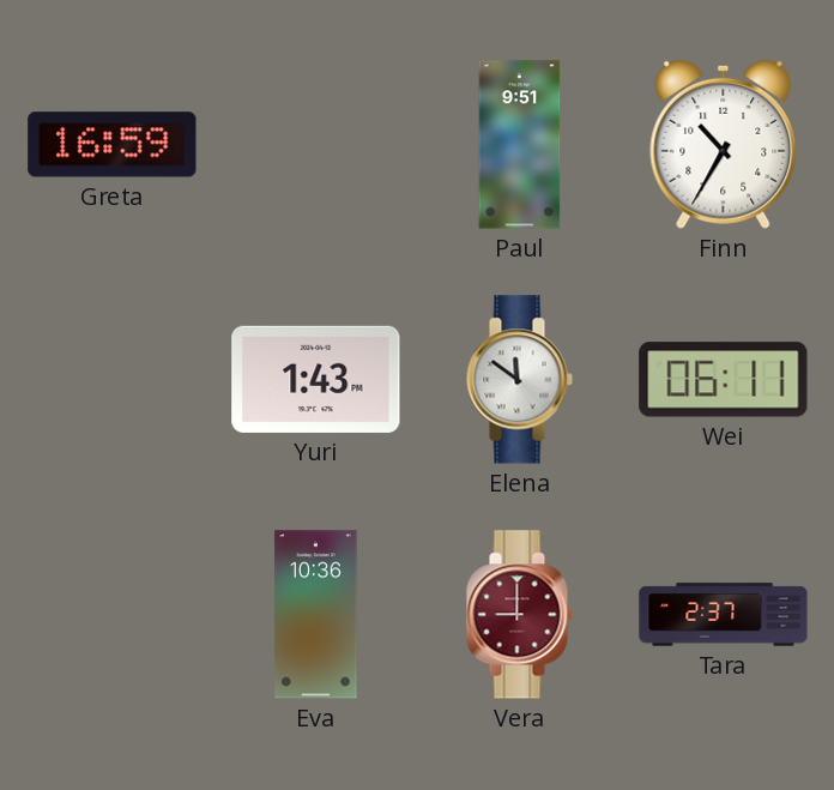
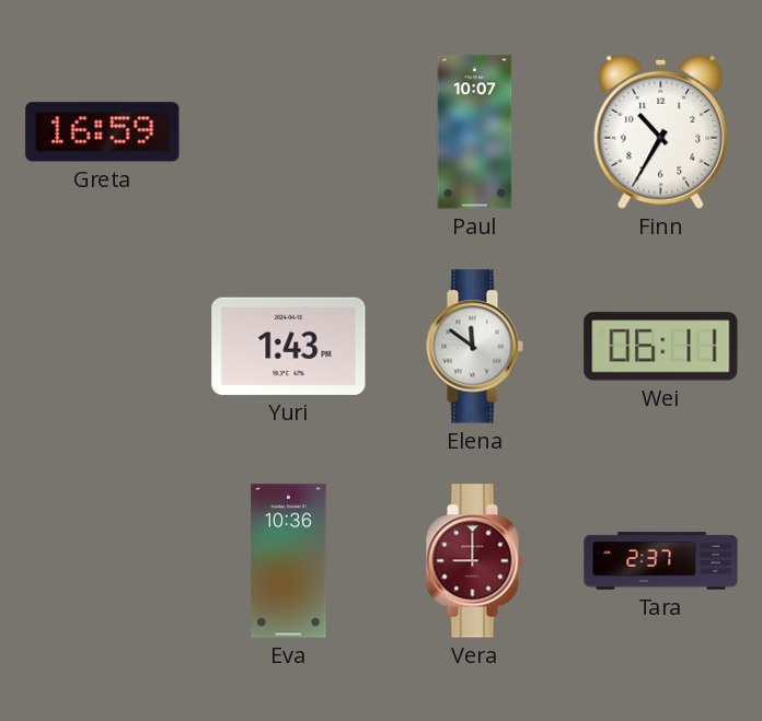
Paul: 9:51 -> 10:07 (475, 132)
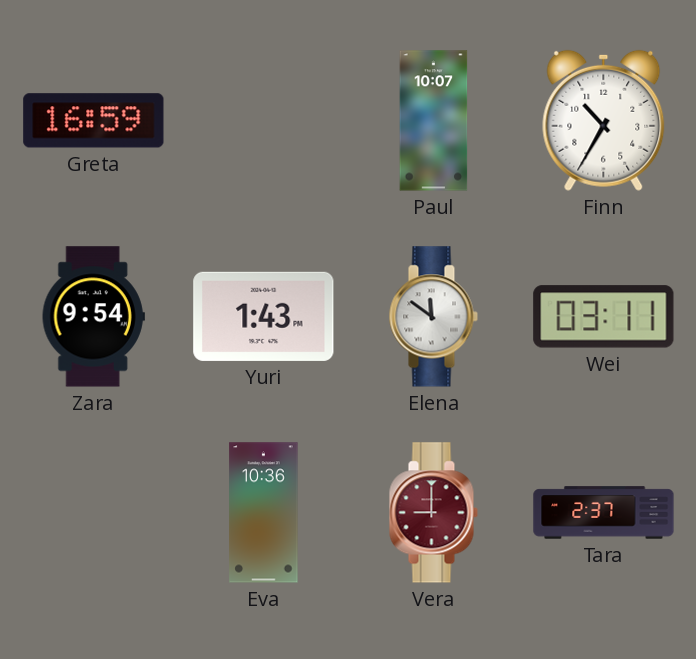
Zara: none -> 9:54 (93, 317)
Wei: 06:11 -> 03:11 (604, 317)
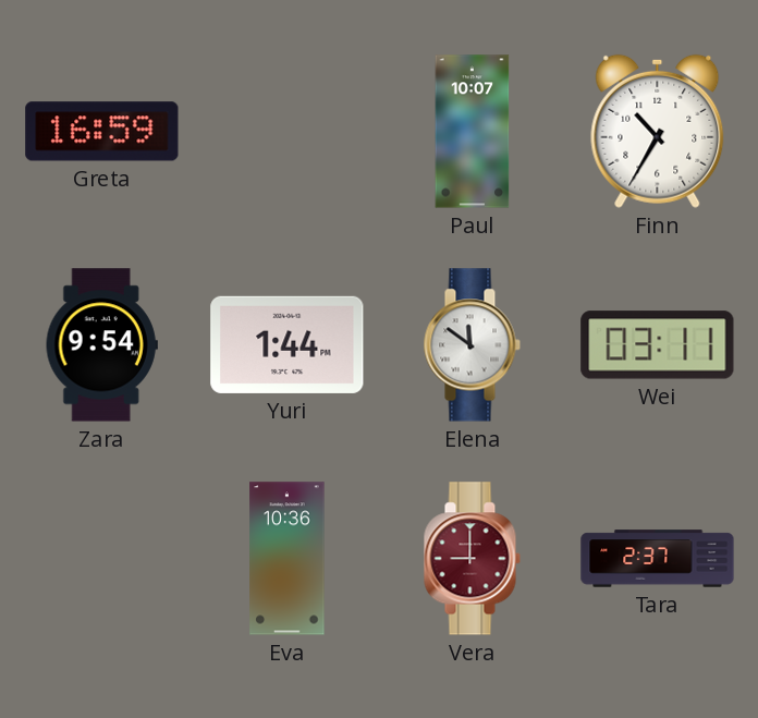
Yuri: 1:43 -> 1:44 (288, 344)
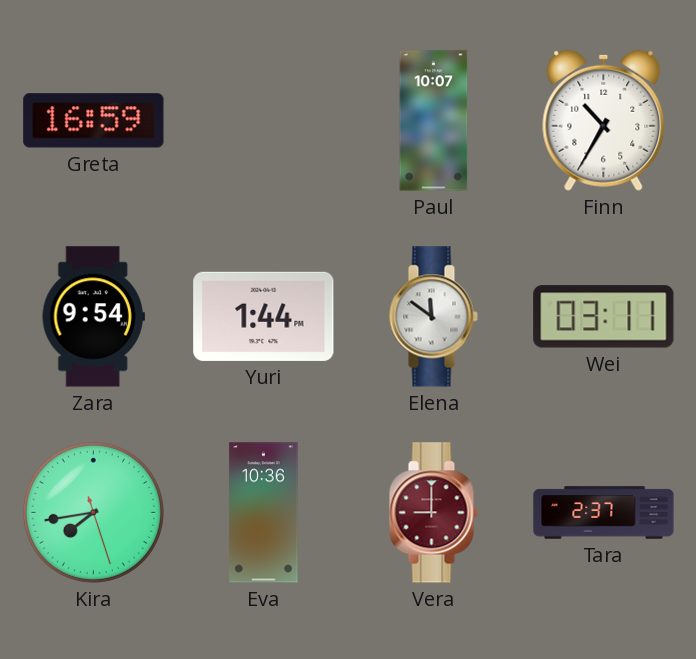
Kira: none -> 7:43 (93, 512)
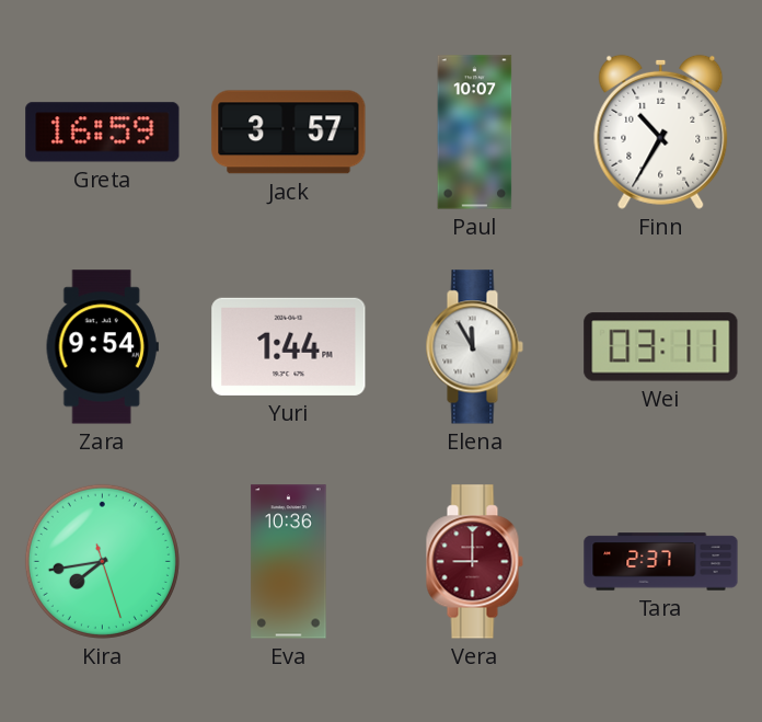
Jack: none -> 3:57 (289, 133)
Elena: 11:51 -> 11:55 (474, 347)
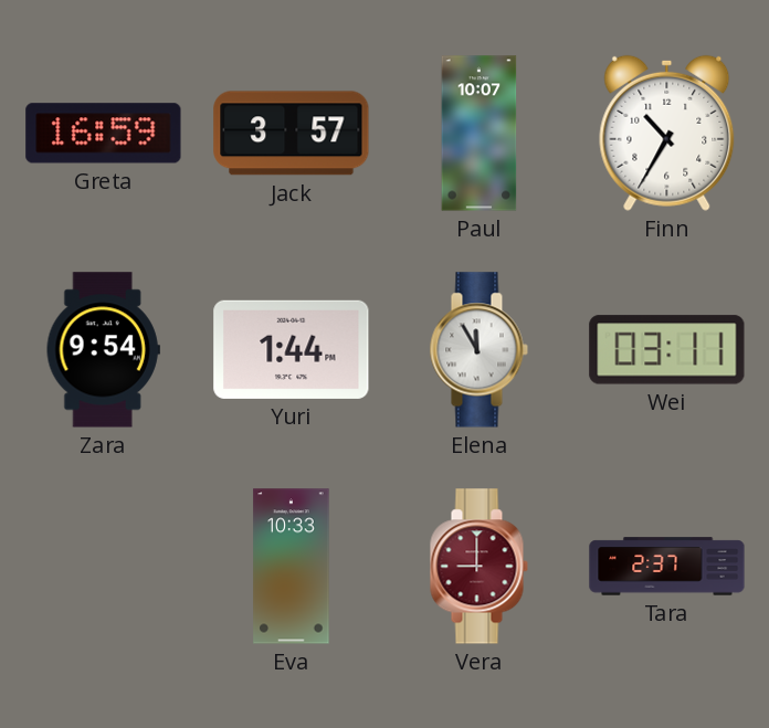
Kira: 7:43 -> none (102, 561)
Eva: 10:36 -> 10:33 (292, 567)
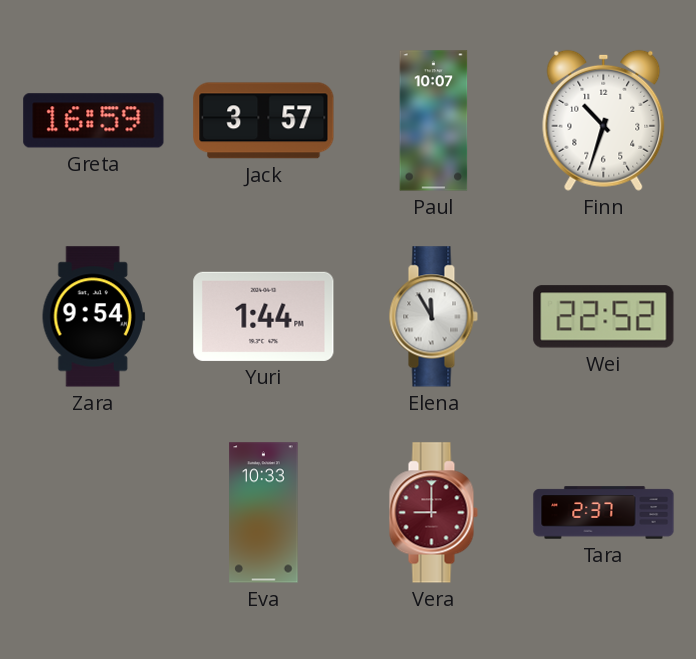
Finn: 10:35 -> 10:33 (604, 120)
Wei: 03:11 -> 22:52 (604, 317)
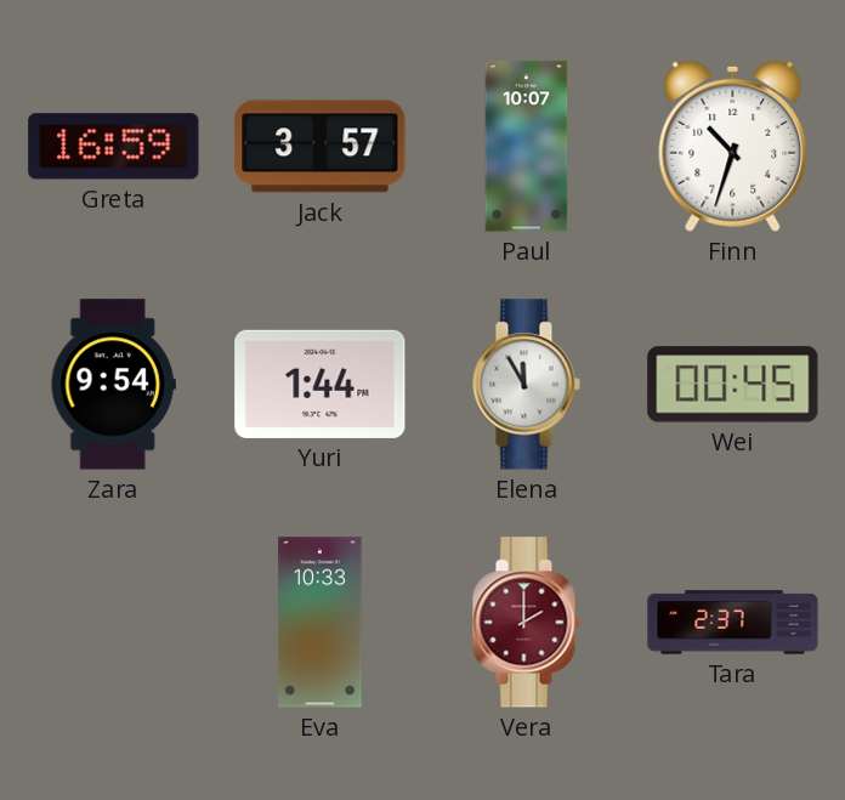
Wei: 22:52 -> 00:45 (733, 385)
Vera: 9:00 -> 2:00 (526, 623)
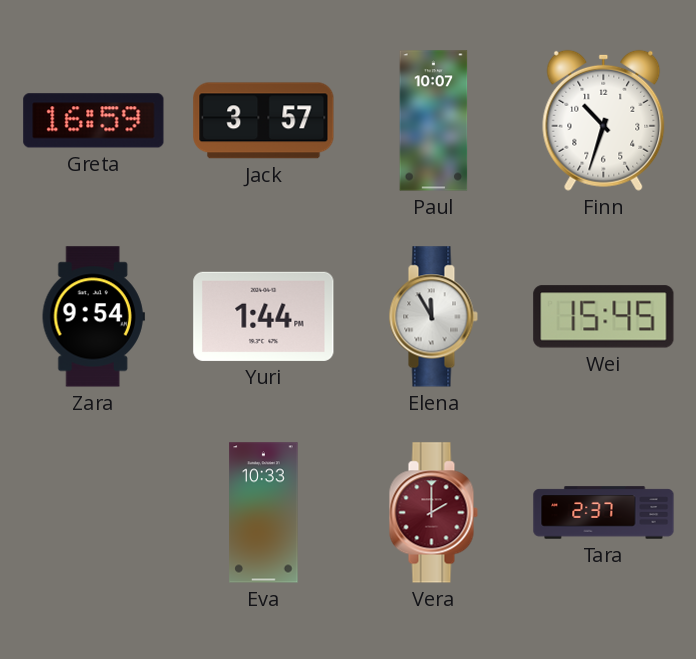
Wei: 00:45 -> 15:45 (604, 317)
